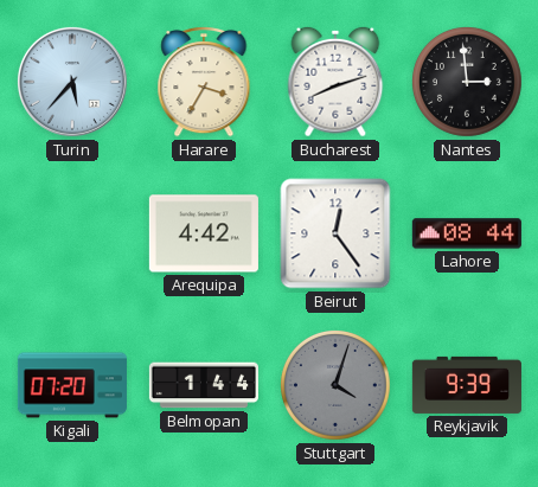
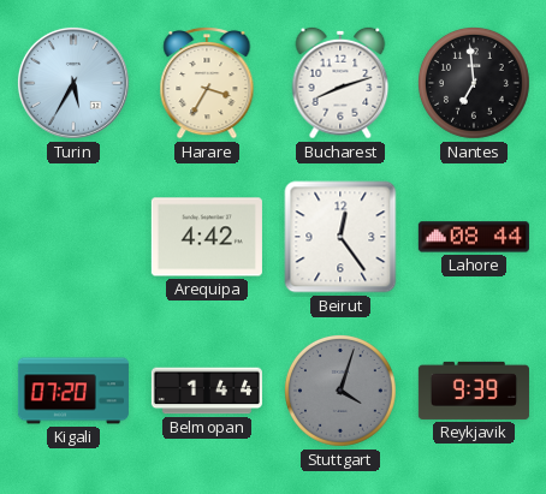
Turin: 5:37 -> 5:35 (73, 83)
Nantes: 2:59 -> 6:59 (474, 83)
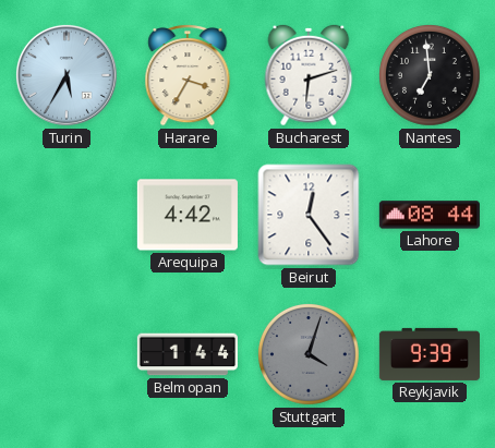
Bucharest: 8:12 -> 6:12 (309, 75)
Kigali: 07:20 -> none (73, 391)
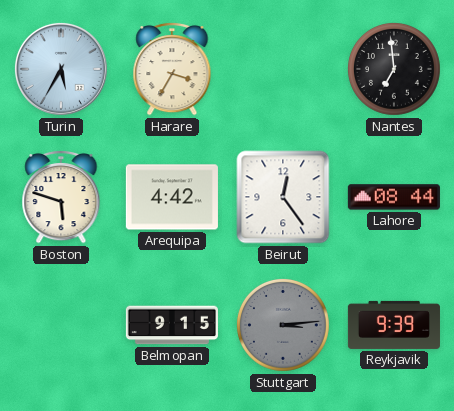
Bucharest: 6:12 -> none (309, 75)
Boston: none -> 5:48 (61, 197)
Belmopan: 1:44 -> 9:15 (172, 325)
Stuttgart: 4:03 -> 3:14 (283, 325)
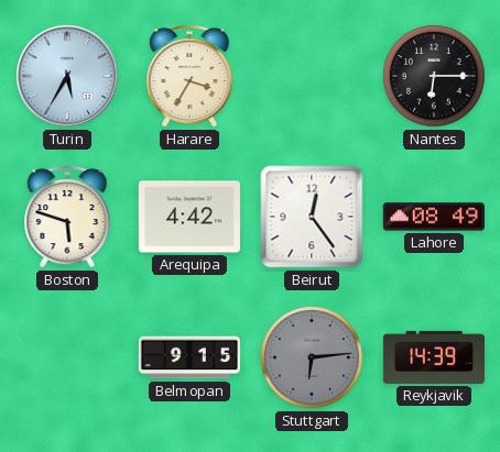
Nantes: 6:59 -> 6:15 (434, 76)
Lahore: 08:44 -> 08:49 (434, 217)
Stuttgart: 3:14 -> 6:14 (312, 357)
Reykjavik: 9:39 -> 14:39 (434, 357)
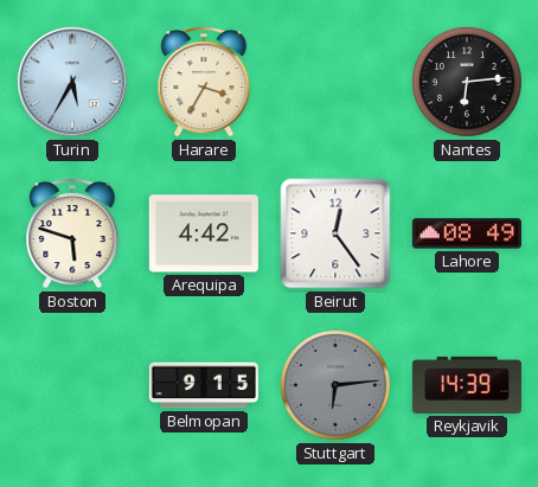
Nantes: 6:15 -> 6:14 (467, 82)
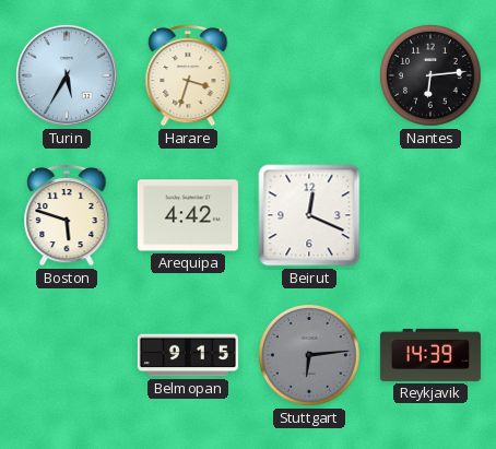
Harare: 3:35 -> 3:33 (188, 75)
Beirut: 12:24 -> 12:19 (309, 215)
Lahore: 08:49 -> none (467, 233)
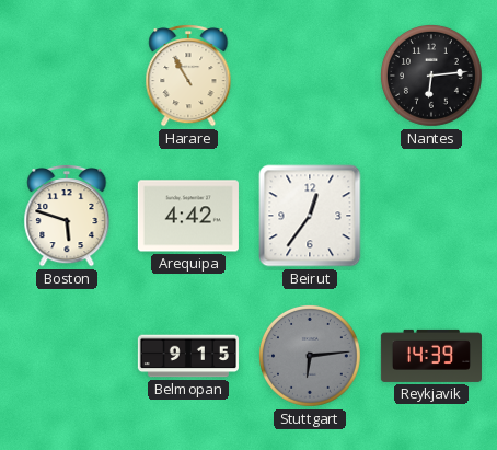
Turin: 5:35 -> none (67, 75)
Harare: 3:33 -> 10:55 (188, 76)
Beirut: 12:19 -> 12:36 (310, 216)
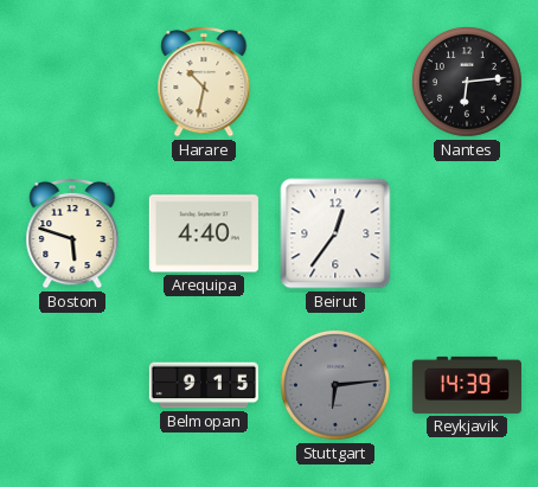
Harare: 10:55 -> 10:32 (204, 82)
Arequipa: 4:42 -> 4:40 (204, 233)
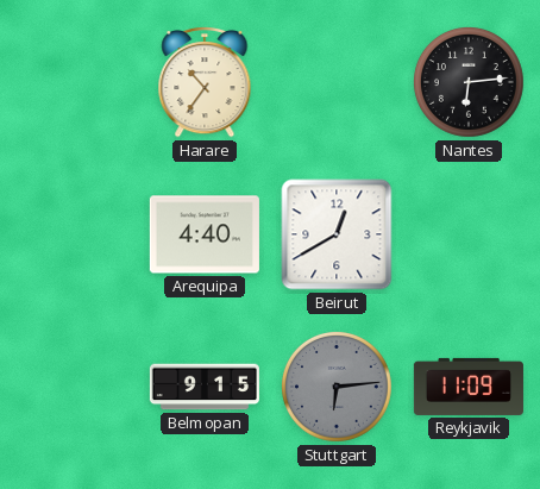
Harare: 10:32 -> 10:36 (205, 82)
Boston: 5:48 -> none (72, 233)
Beirut: 12:36 -> 12:40 (337, 234)
Reykjavik: 14:39 -> 11:09 (469, 387)
